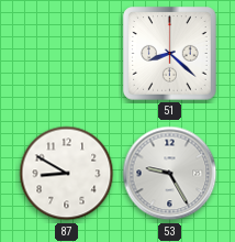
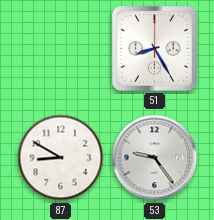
51: 8:22 -> 8:25 (155, 49)
53: 9:25 -> 9:24 (155, 158)
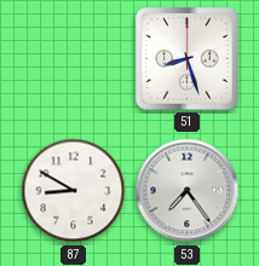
51: 8:25 -> 8:27 (188, 59)
53: 9:24 -> 7:24 (188, 191)
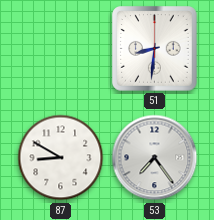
51: 8:27 -> 8:31 (155, 49)
